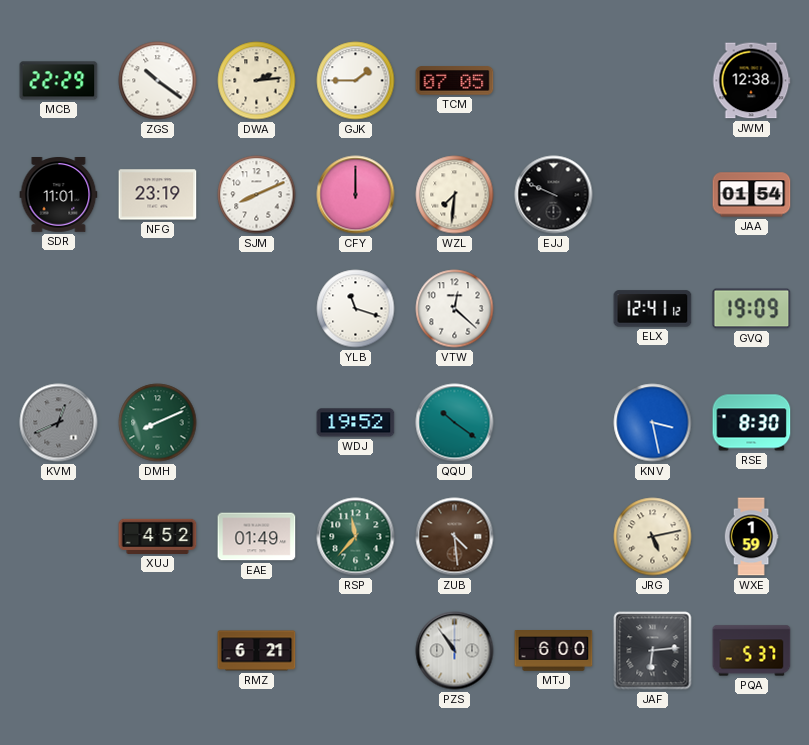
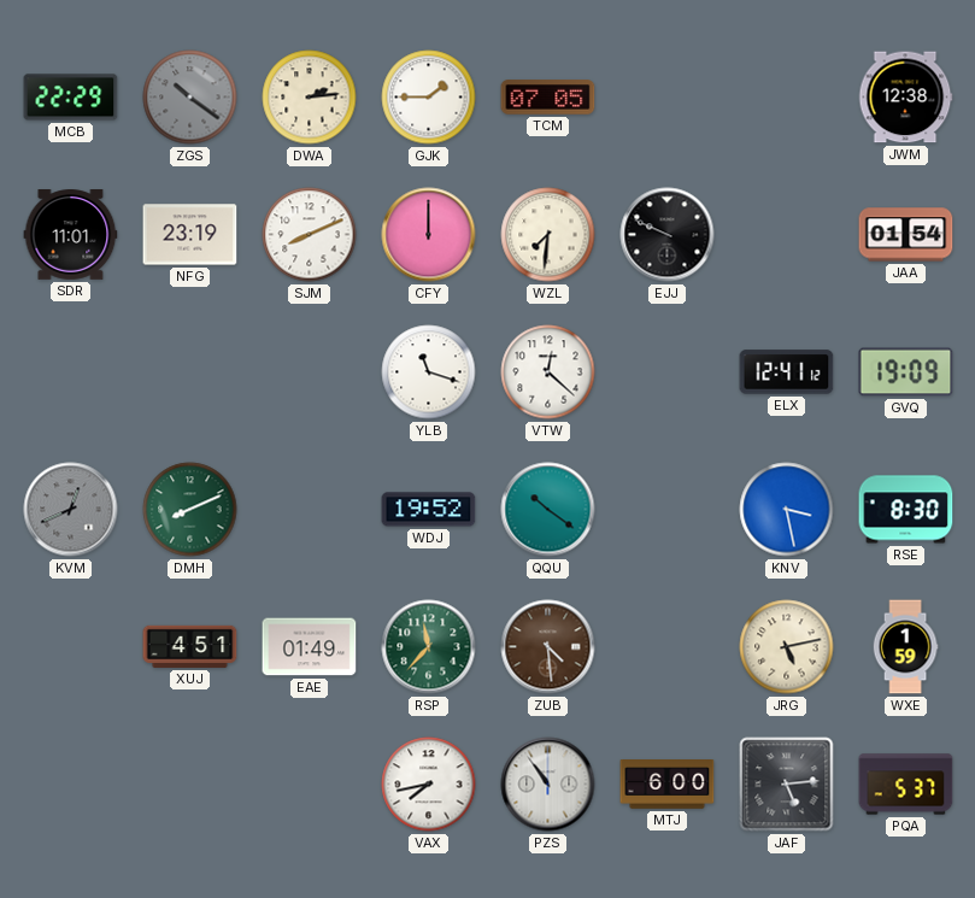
ZGS dial: white -> grey (190, 98)
XUJ: 4:52 -> 4:51 (190, 646)
RMZ: 6:21 -> none (257, 651)
VAX: none -> 7:43 (429, 785)
JAF: 6:14 -> 5:14 (787, 785)
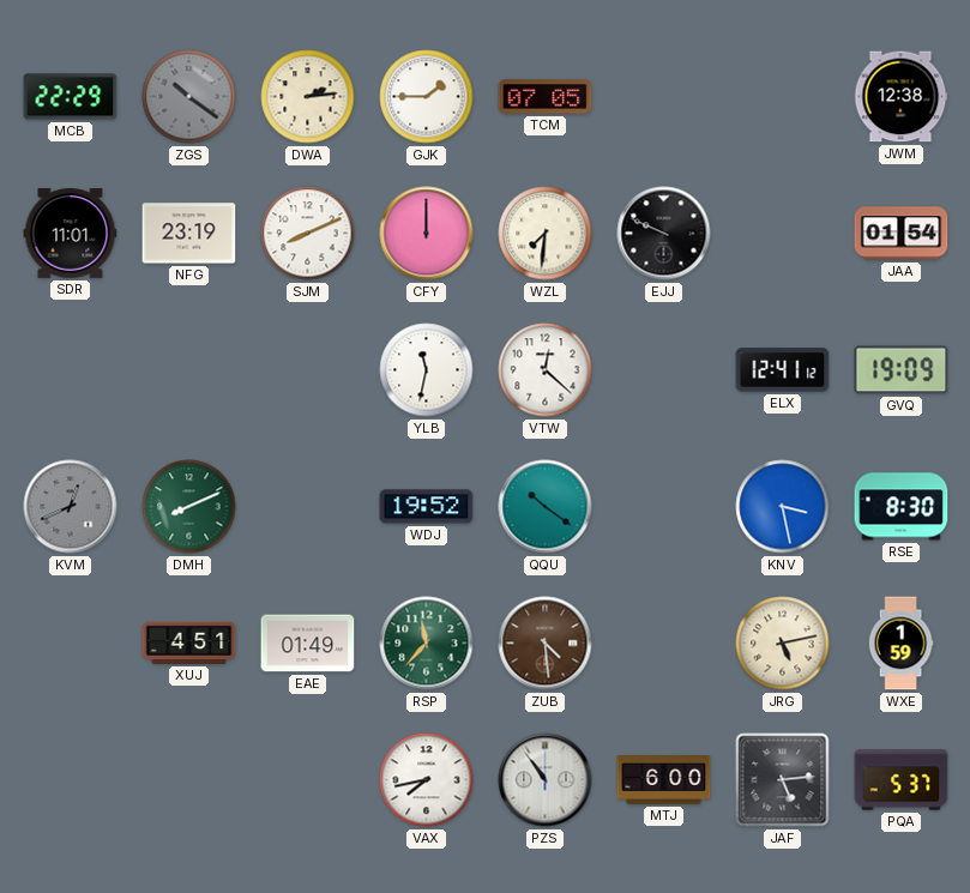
YLB: 11:18 -> 11:32 (427, 370)
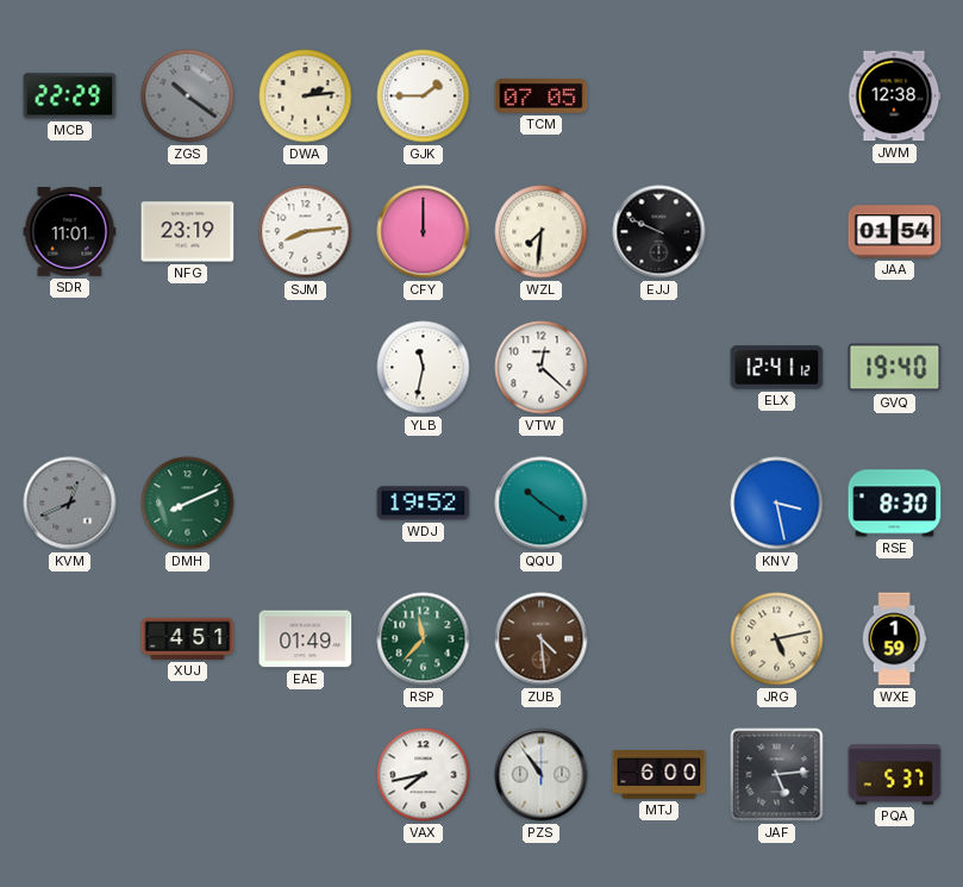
SJM: 8:11 -> 8:14 (306, 232)
GVQ: 19:09 -> 19:40 (895, 368)
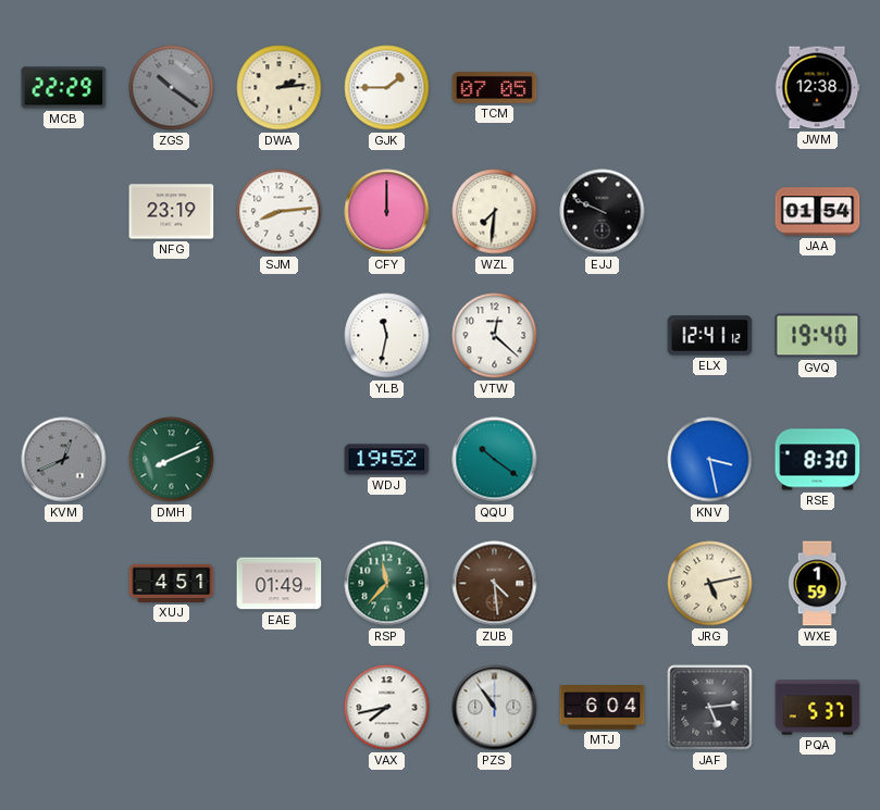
SDR: 11:01 -> none (70, 232)
MTJ: 6:00 -> 6:04 (603, 708)
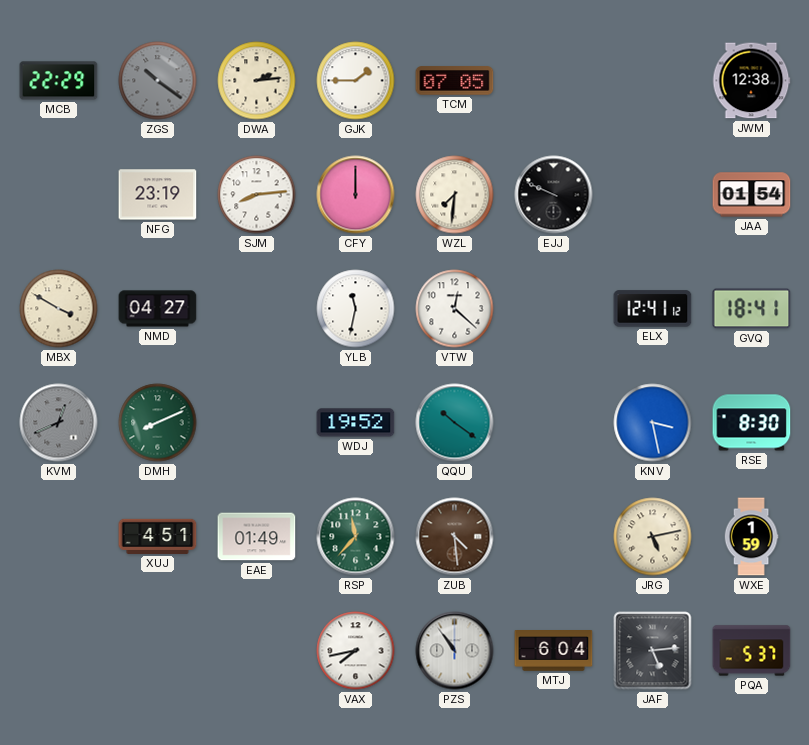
MBX: none -> 3:50 (59, 309)
NMD: none -> 04:27 (158, 309)
GVQ: 19:40 -> 18:41 (752, 309)
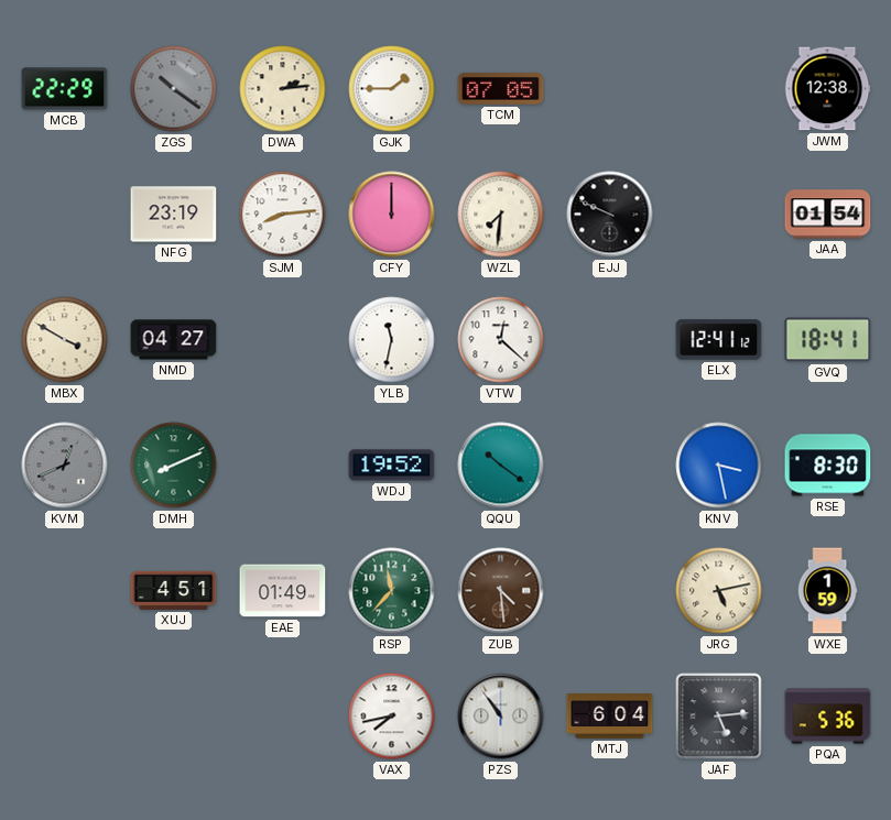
PQA: 5:37 -> 5:36 (828, 717)
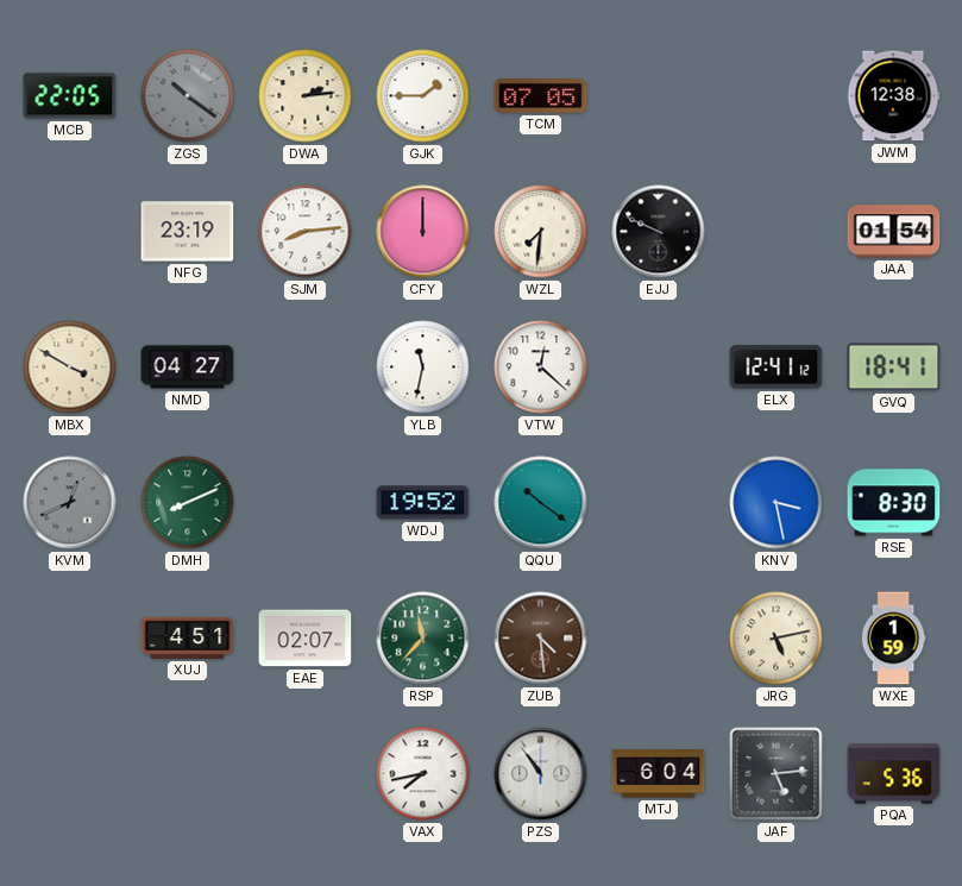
MCB: 22:29 -> 22:05 (70, 96)
EAE: 01:49 -> 02:07 (306, 639)
